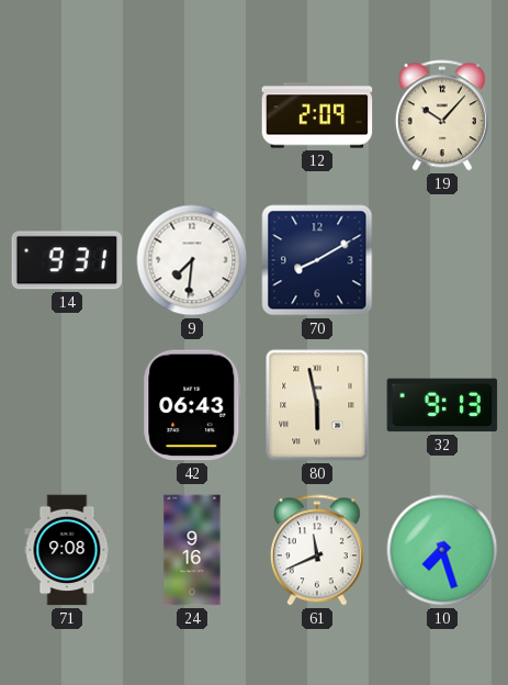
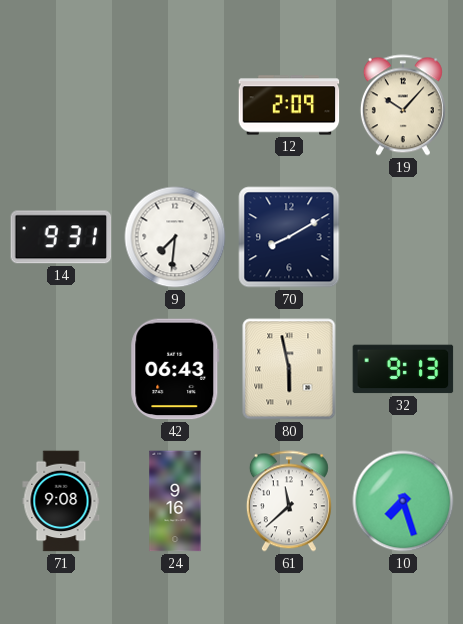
61: 11:41 -> 11:38 (289, 501)
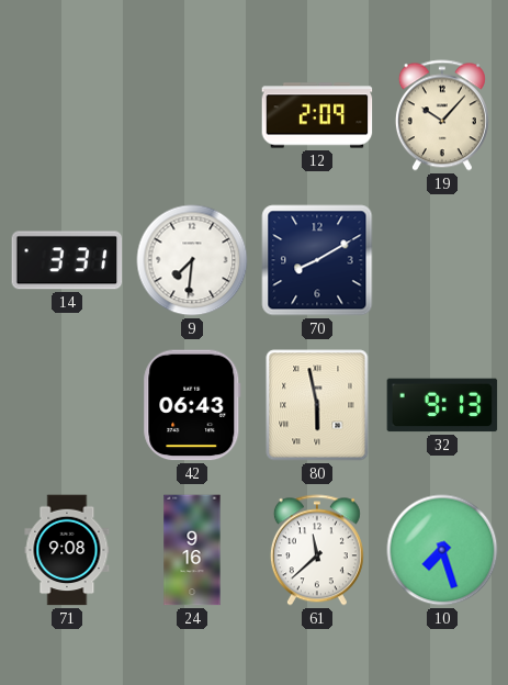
14: 9:31 -> 3:31 (67, 260)
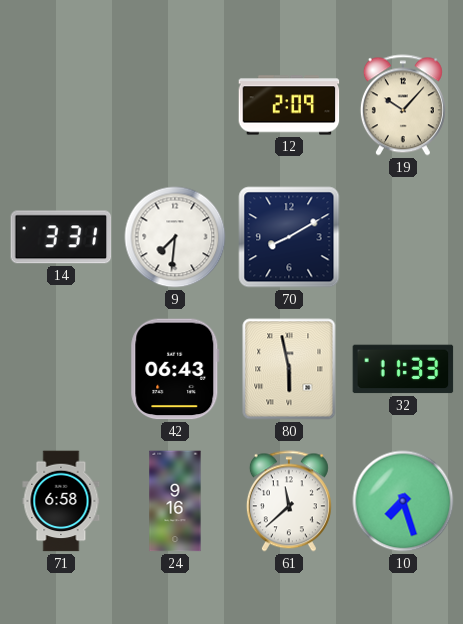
32: 9:13 -> 11:33 (403, 369)
71: 9:08 -> 6:58 (61, 501)
